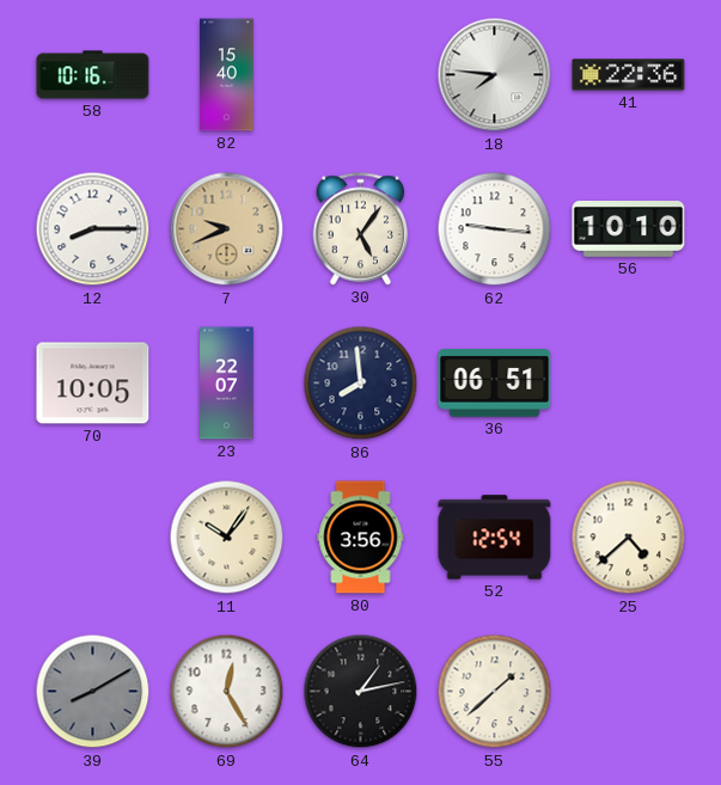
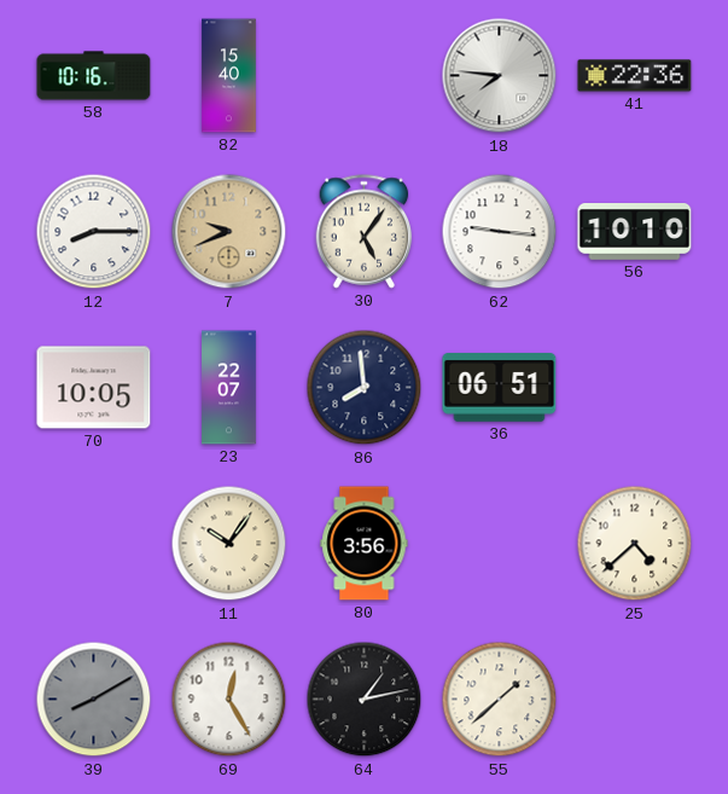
52: 12:54 -> none (495, 538)
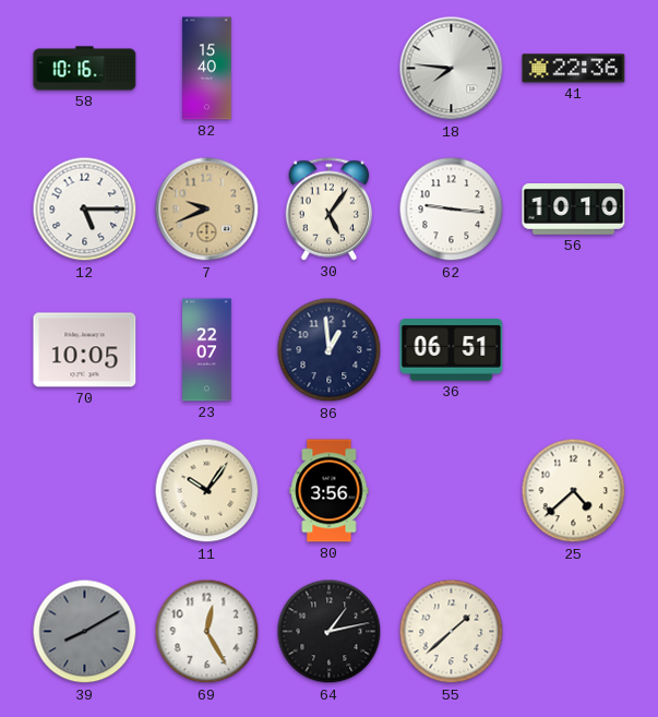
12: 8:15 -> 5:15 (85, 210)
86: 7:59 -> 12:59 (330, 350)
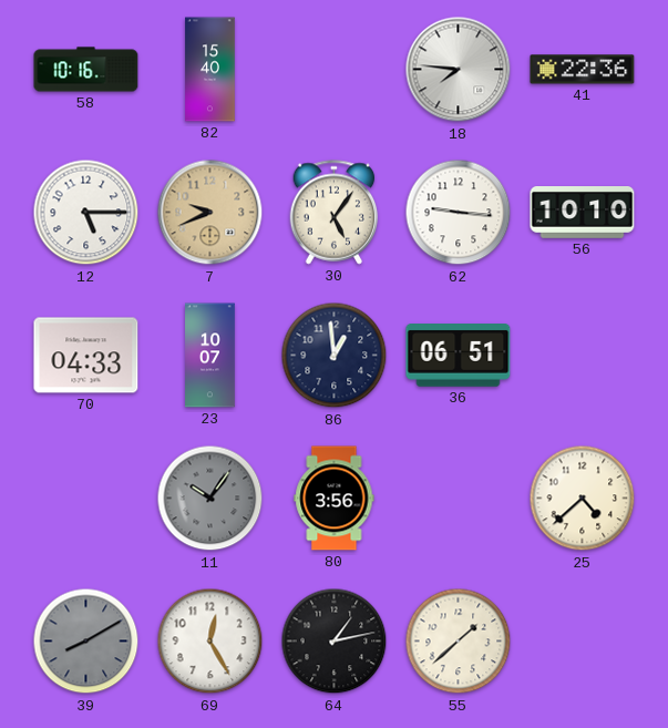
70: 10:05 -> 04:33 (86, 356)
23: 22:07 -> 10:07 (210, 356)
11 dial: cream -> grey (210, 499)
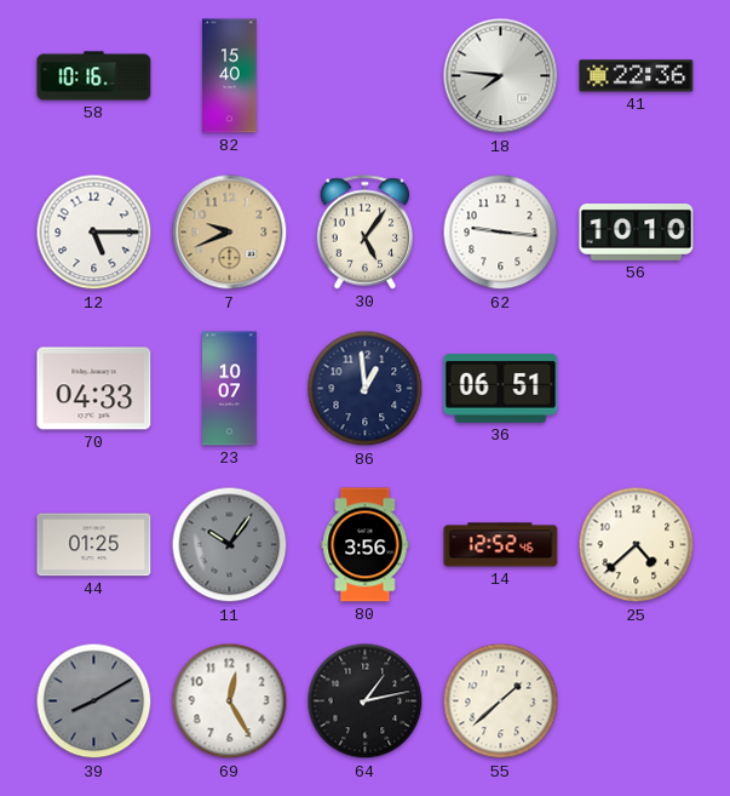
44: none -> 01:25 (94, 545)
14: none -> 12:52 (501, 545)
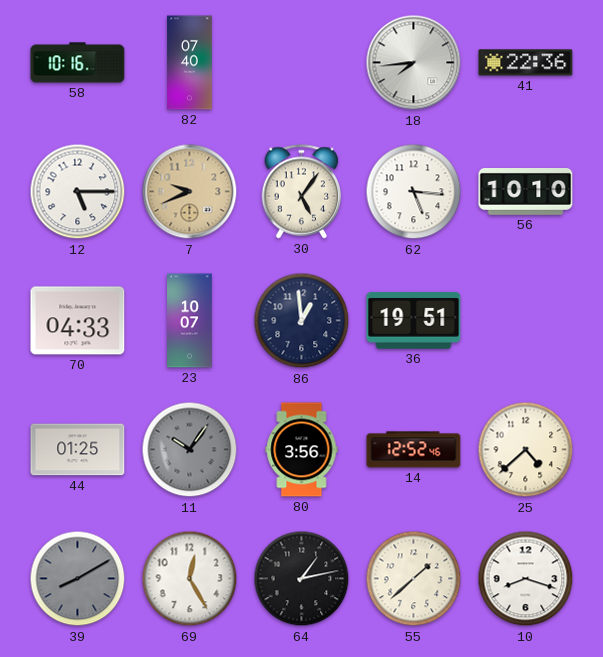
82: 15:40 -> 07:40 (190, 63)
18: 7:46 -> 7:44 (414, 63)
62: 9:16 -> 5:16 (414, 192)
36: 06:51 -> 19:51 (414, 321)
10: none -> 8:18 (526, 579)
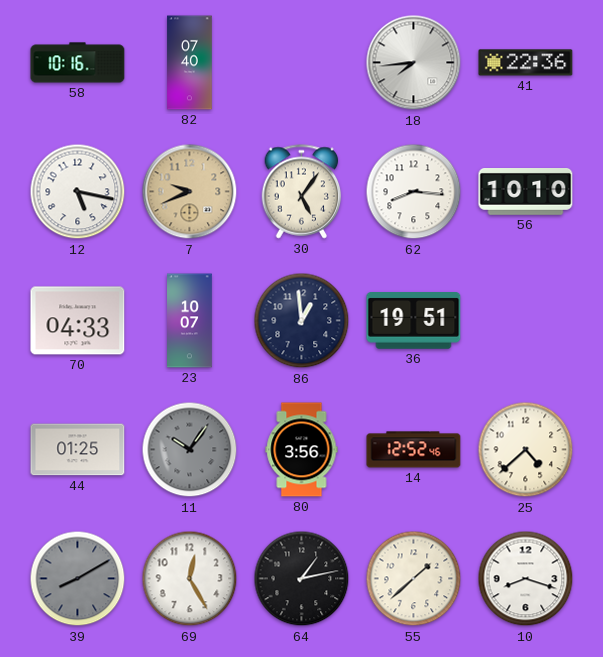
12: 5:15 -> 5:17 (78, 192)
62: 5:16 -> 8:16 (414, 192)
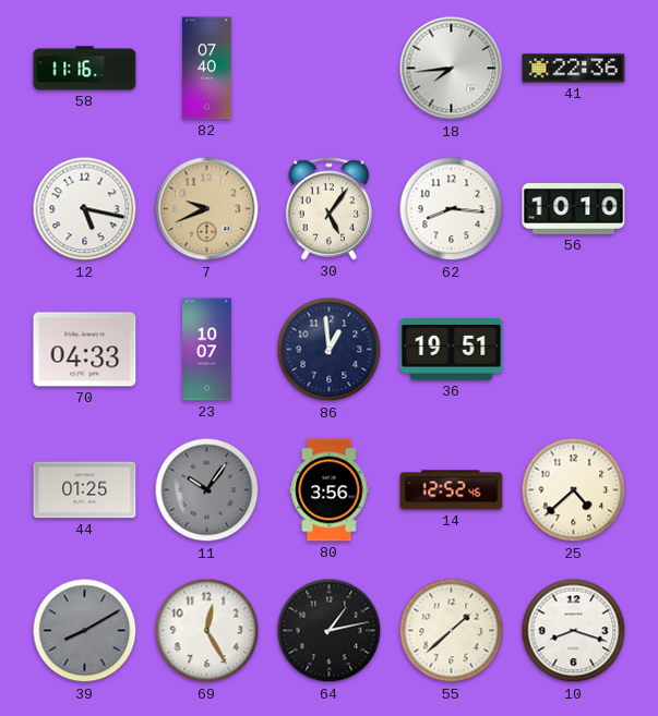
58: 10:16 -> 11:16 (85, 69)
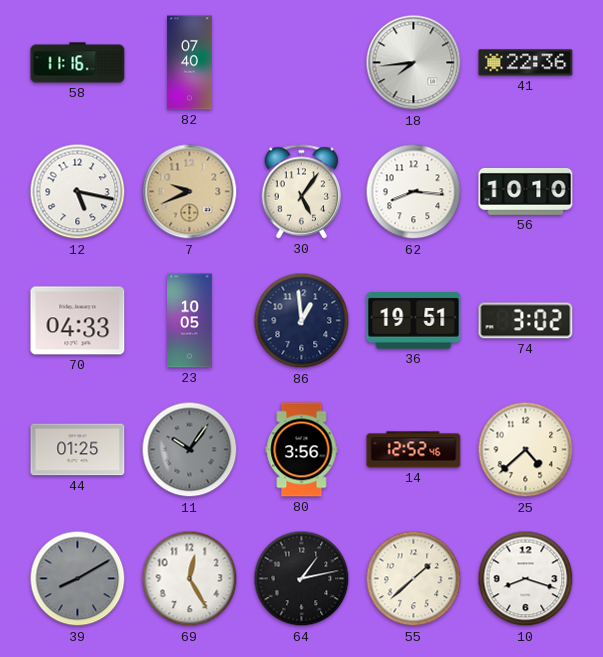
23: 10:07 -> 10:05 (190, 321)
74: none -> 3:02 (526, 321)
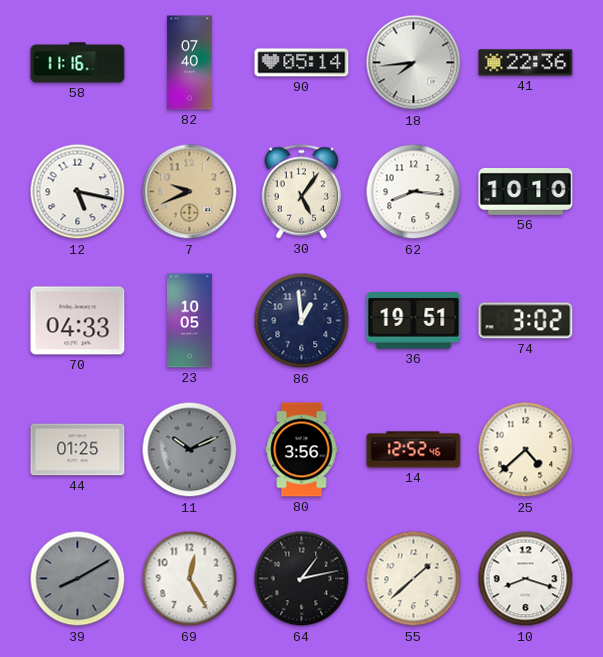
90: none -> 05:14 (302, 63)
11: 10:06 -> 10:11 (190, 450)
